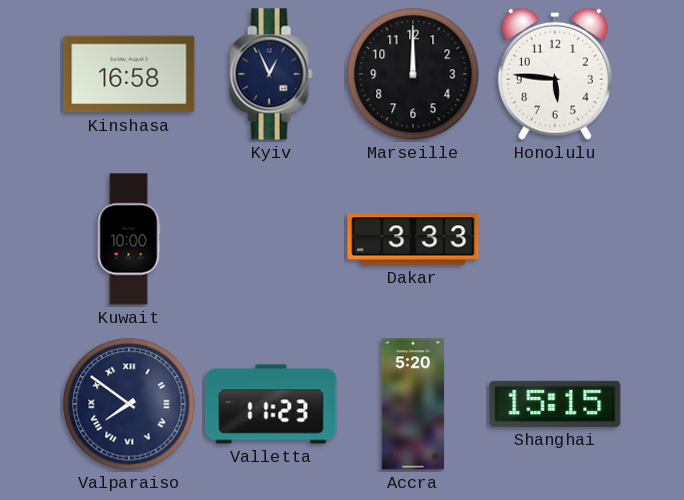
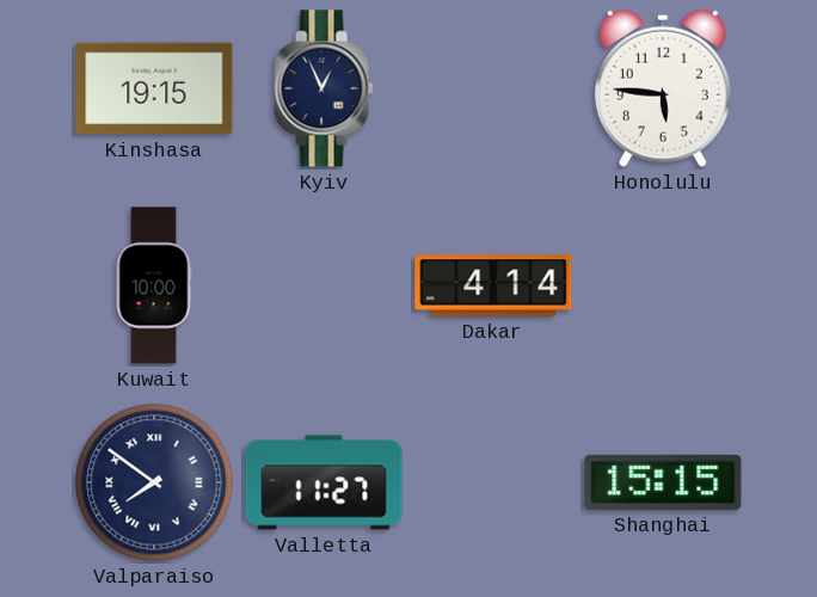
Kinshasa: 16:58 -> 19:15 (154, 88)
Marseille: 12:00 -> none (413, 74)
Dakar: 3:33 -> 4:14 (493, 285)
Valletta: 11:23 -> 11:27 (324, 482)
Accra: 5:20 -> none (413, 404)
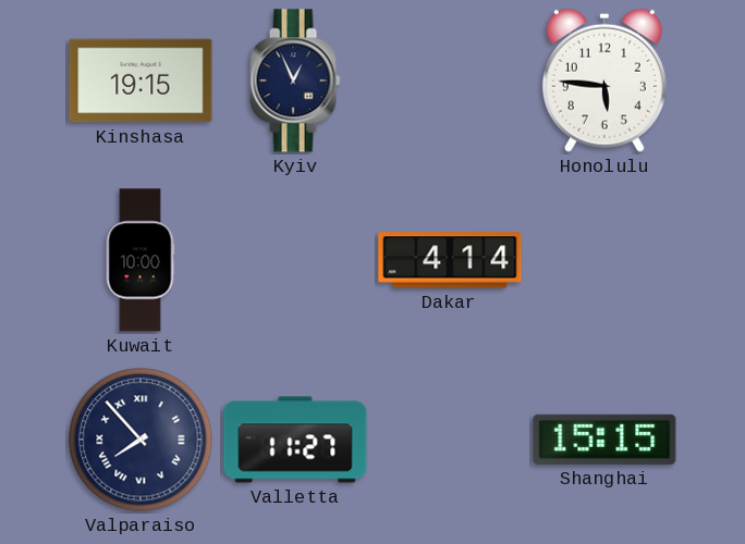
Valparaiso: 7:51 -> 7:53 (141, 440)
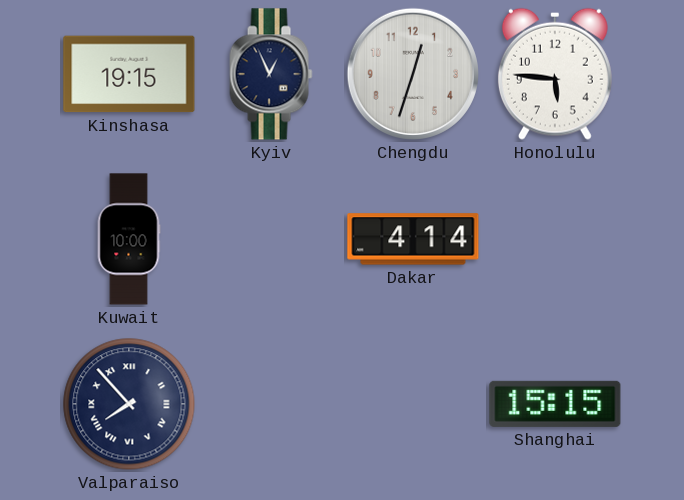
Chengdu: none -> 12:33 (413, 74)
Valletta: 11:27 -> none (295, 440)
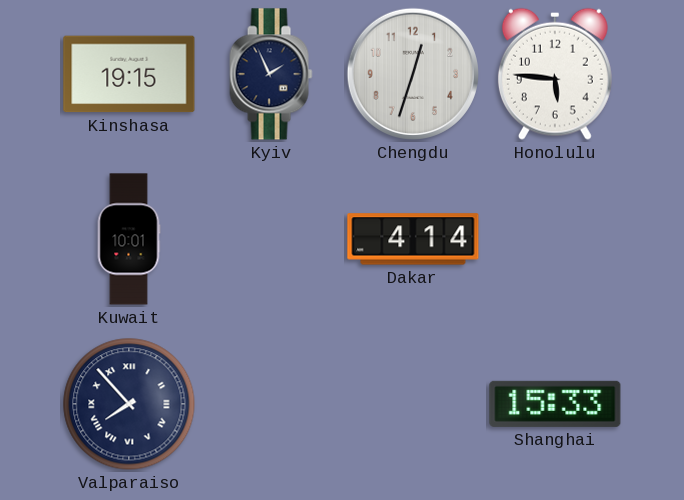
Kyiv: 12:56 -> 1:56 (271, 74)
Kuwait: 10:00 -> 10:01 (129, 239)
Shanghai: 15:15 -> 15:33 (555, 404)
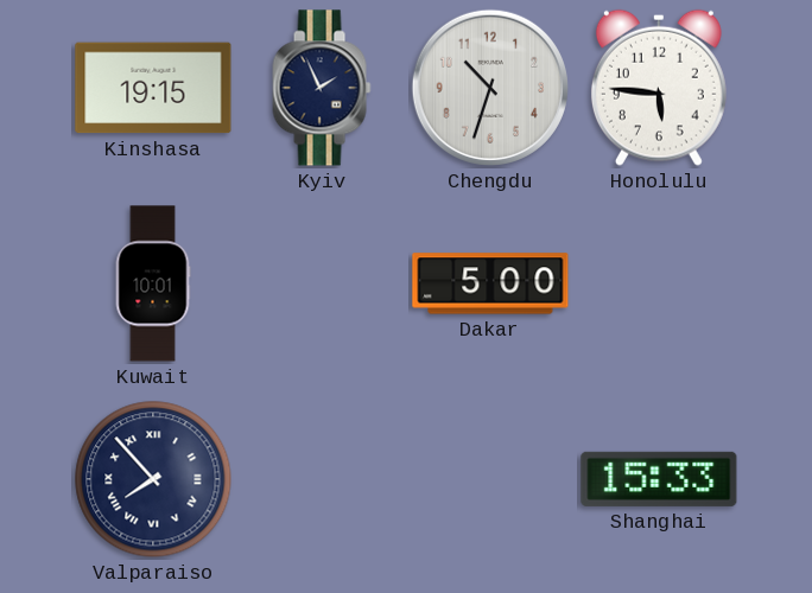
Chengdu: 12:33 -> 10:33 (490, 88)
Dakar: 4:14 -> 5:00 (490, 283)
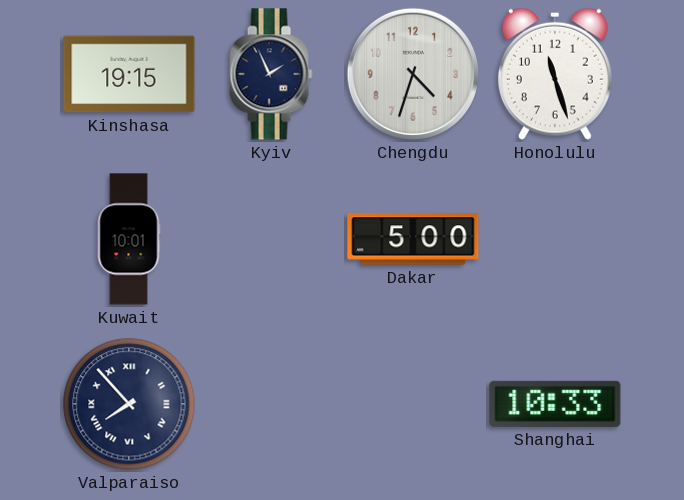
Chengdu: 10:33 -> 4:33 (413, 74)
Honolulu: 5:46 -> 11:27 (555, 74)
Shanghai: 15:33 -> 10:33 (555, 404)
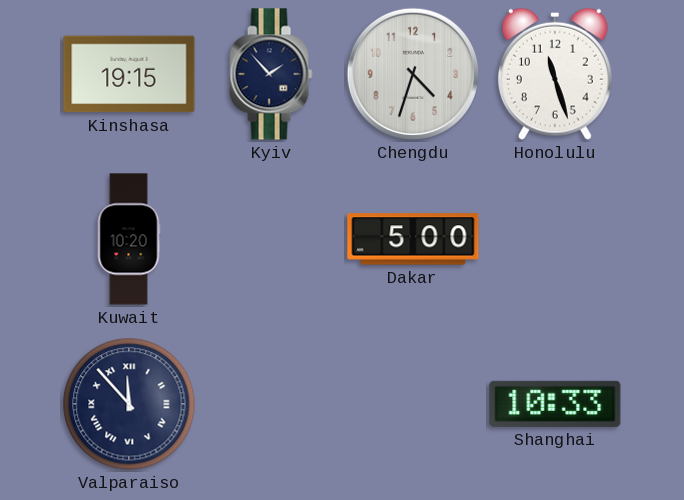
Kyiv: 1:56 -> 1:53 (271, 74)
Kuwait: 10:01 -> 10:20 (129, 239)
Valparaiso: 7:53 -> 11:53 (129, 404)
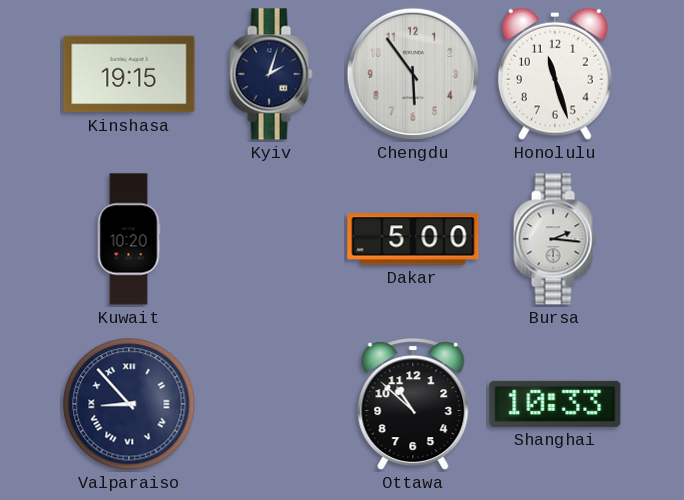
Kyiv: 1:53 -> 2:03 (271, 74)
Chengdu: 4:33 -> 5:54 (413, 74)
Bursa: none -> 2:16 (555, 239)
Valparaiso: 11:53 -> 8:53 (129, 404)
Ottawa: none -> 10:52 (413, 405)
